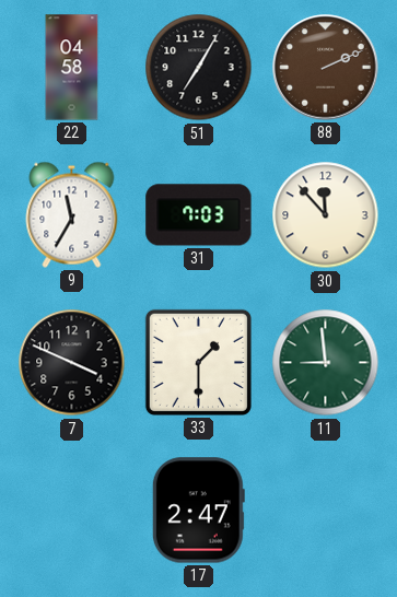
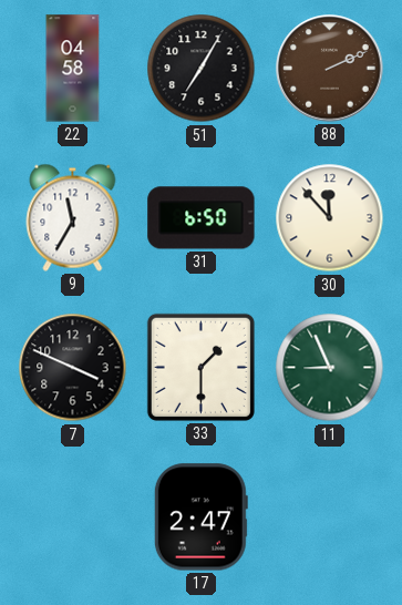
31: 7:03 -> 6:50 (202, 218)
11: 8:59 -> 8:56 (330, 368)
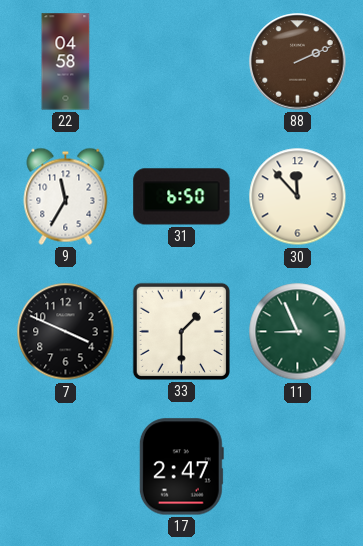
51: 7:05 -> none (202, 69)
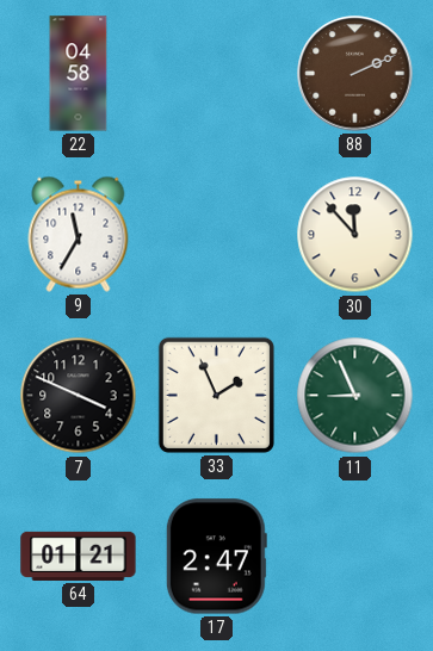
31: 6:50 -> none (182, 197)
33: 1:30 -> 1:56 (216, 395)
64: none -> 01:21 (79, 556)
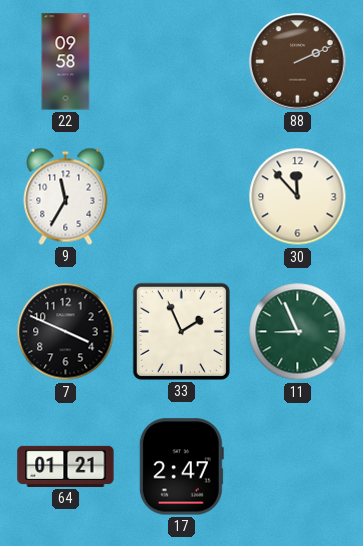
22: 04:58 -> 09:58 (66, 62)
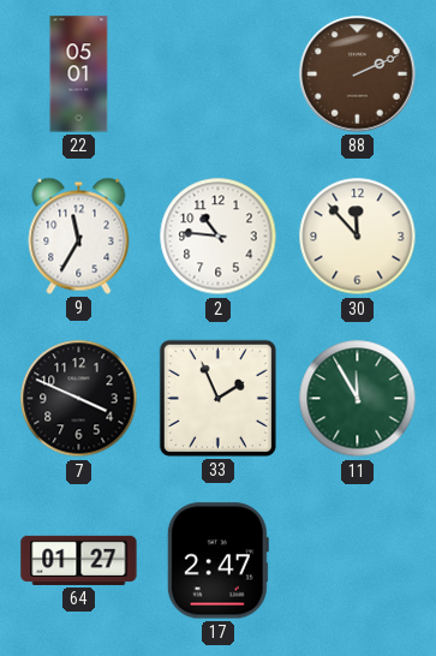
22: 09:58 -> 05:01 (79, 74)
2: none -> 10:46 (219, 237)
11: 8:56 -> 11:55 (358, 399)
64: 01:21 -> 01:27 (79, 560)
